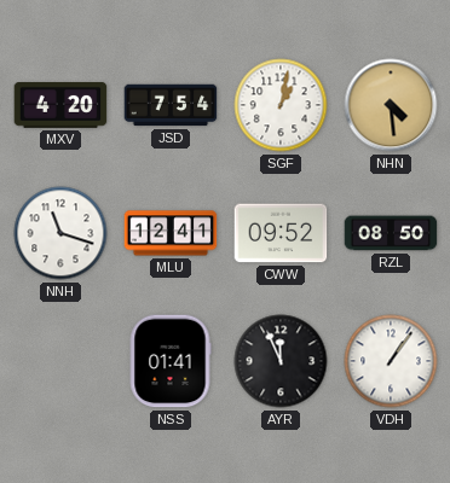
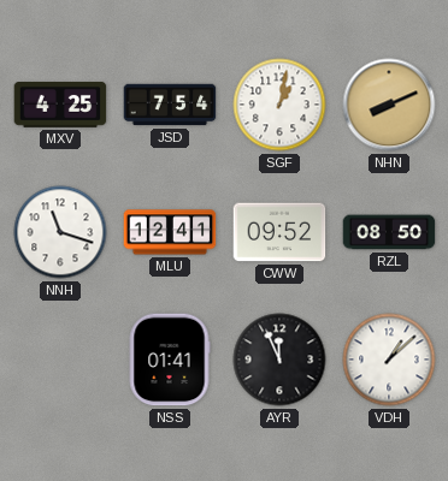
MXV: 4:20 -> 4:25 (60, 106)
NHN: 4:29 -> 8:11 (389, 105)
VDH: 1:06 -> 1:08 (389, 360)
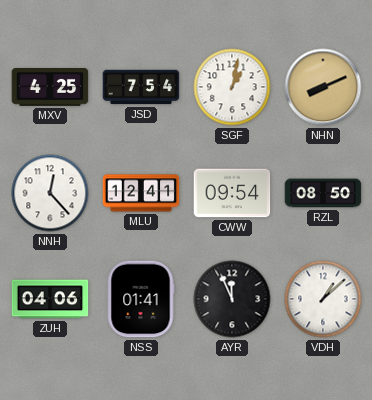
NNH: 11:18 -> 12:23 (50, 193)
CWW: 09:52 -> 09:54 (232, 193)
ZUH: none -> 04:06 (50, 299)
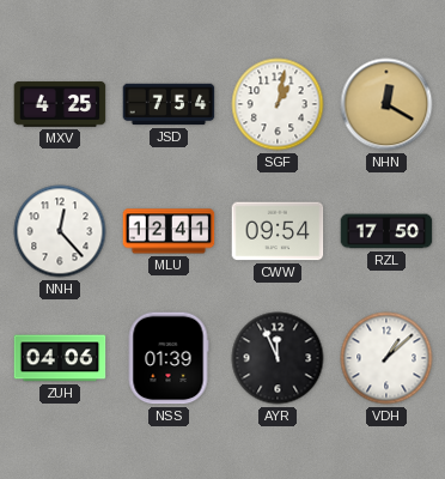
NHN: 8:11 -> 12:20 (386, 104)
RZL: 08:50 -> 17:50 (386, 231)
NSS: 01:41 -> 01:39 (169, 358)
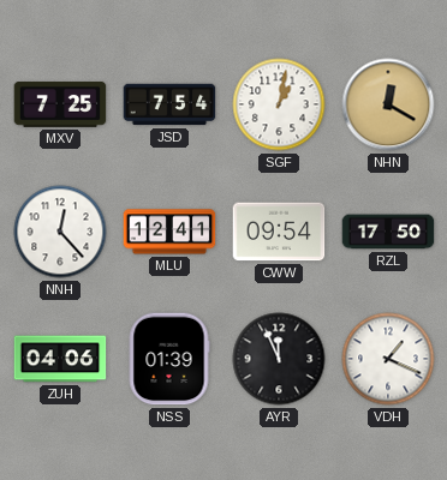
MXV: 4:25 -> 7:25 (60, 106)
VDH: 1:08 -> 1:19 (388, 359)
